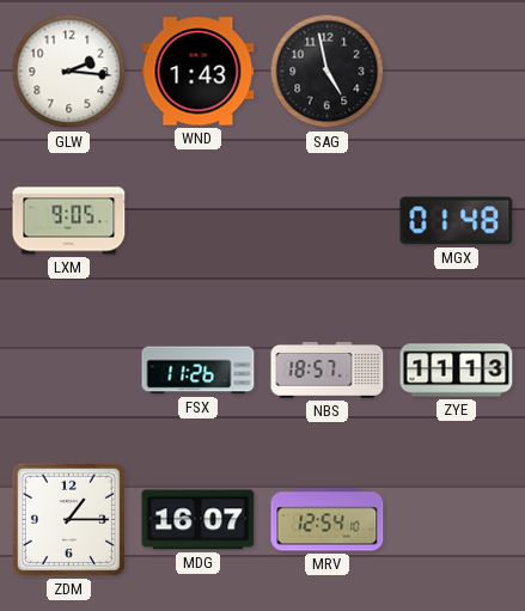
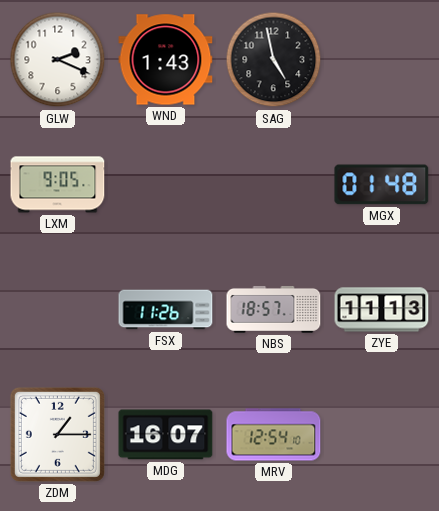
GLW: 2:16 -> 2:19 (58, 60)
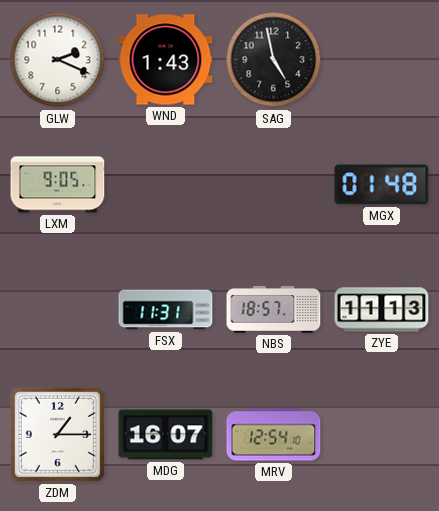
FSX: 11:26 -> 11:31 (166, 310)
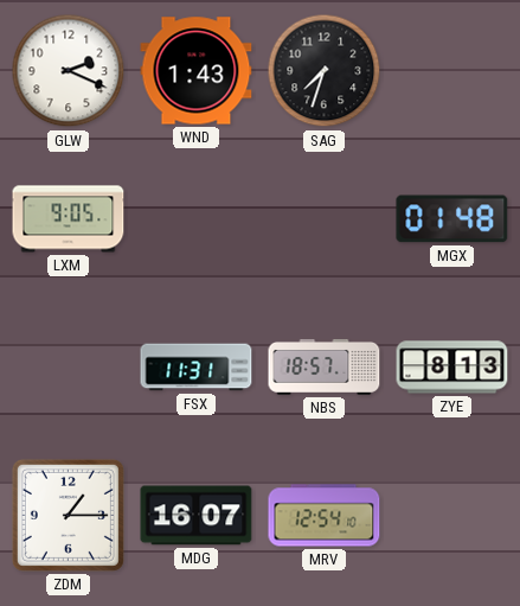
SAG: 4:58 -> 7:33 (325, 71)
ZYE: 11:13 -> 8:13 (452, 368)
